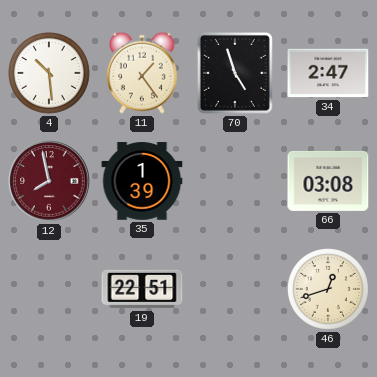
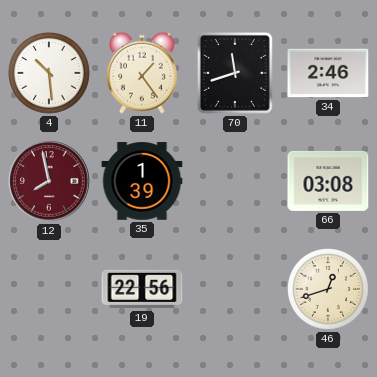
70: 4:57 -> 11:42 (235, 73)
34: 2:47 -> 2:46 (328, 73)
19: 22:51 -> 22:56 (142, 289)
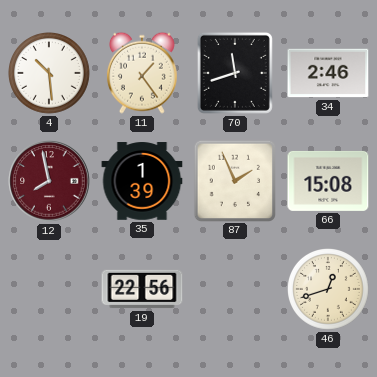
87: none -> 1:56 (234, 180)
66: 03:08 -> 15:08 (328, 181)
